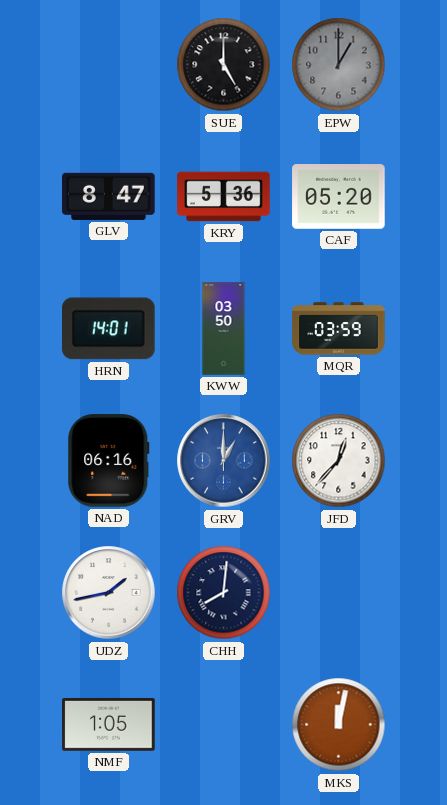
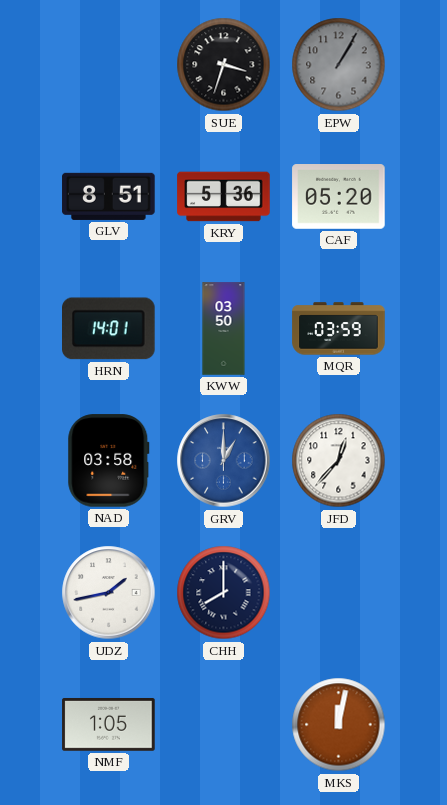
SUE: 5:00 -> 3:33 (224, 65)
EPW: 1:00 -> 1:05 (339, 65)
GLV: 8:47 -> 8:51 (109, 196)
NAD: 06:16 -> 03:58 (109, 461)
CHH: 8:01 -> 8:00 (224, 593)
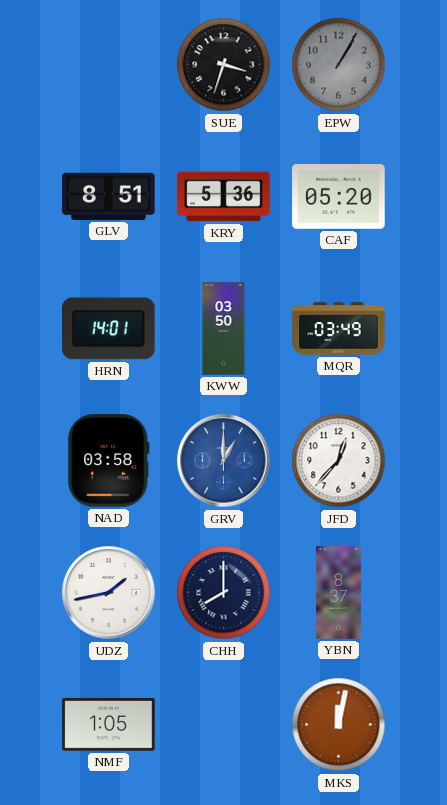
MQR: 03:59 -> 03:49 (339, 329)
YBN: none -> 8:37 (338, 593)
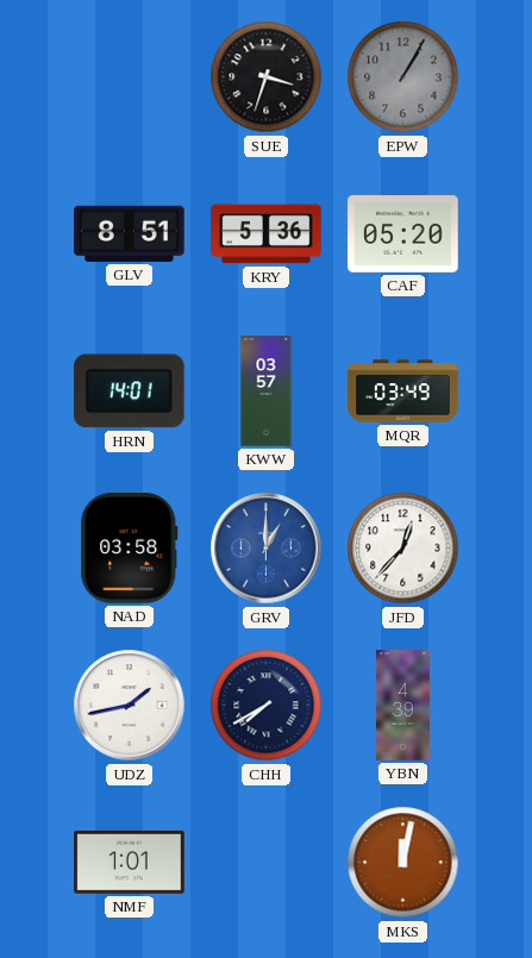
KWW: 03:50 -> 03:57 (267, 392)
CHH: 8:00 -> 7:40 (267, 706)
YBN: 8:37 -> 4:39 (402, 706)
NMF: 1:05 -> 1:01 (130, 863)
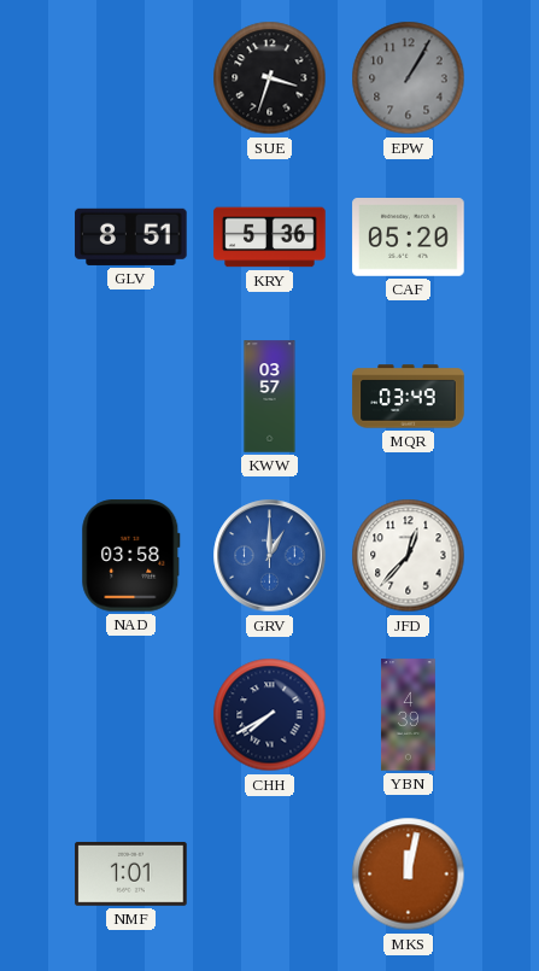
HRN: 14:01 -> none (130, 392)
UDZ: 1:43 -> none (130, 706)
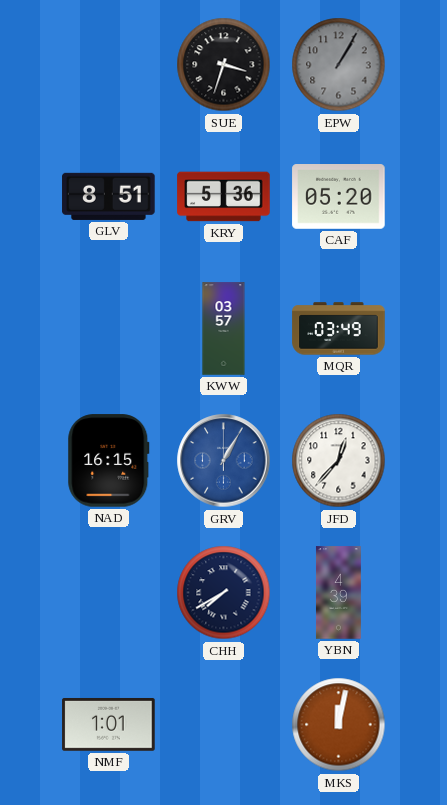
NAD: 03:58 -> 16:15 (109, 461)
GRV: 1:00 -> 1:05 (224, 461)
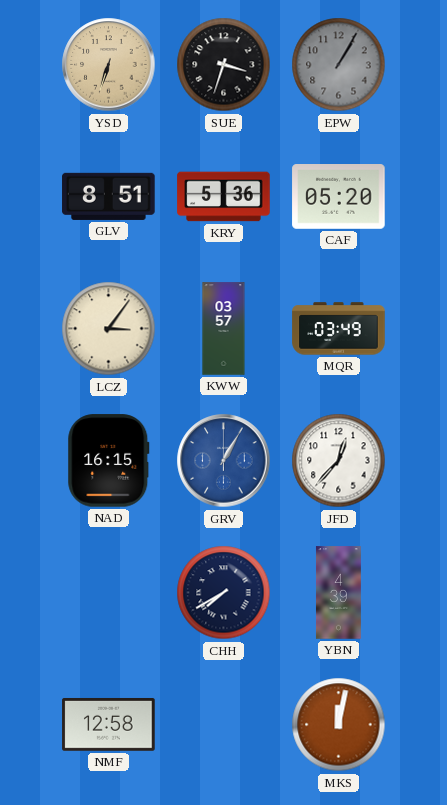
YSD: none -> 6:33 (109, 65)
LCZ: none -> 3:06 (109, 329)
NMF: 1:01 -> 12:58 (109, 725)
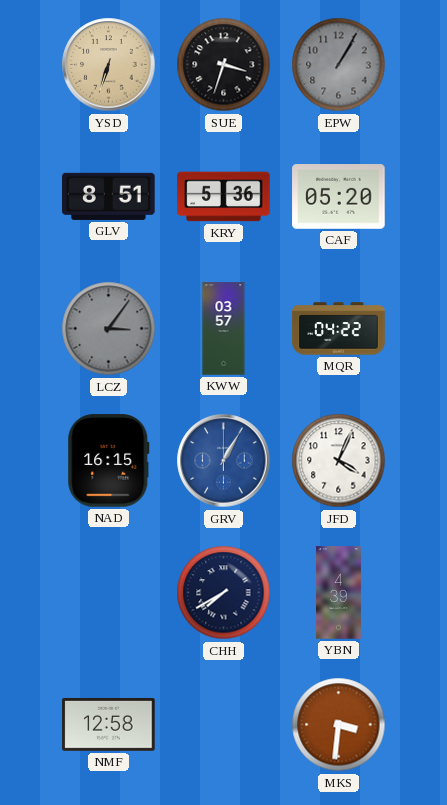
LCZ dial: cream -> grey (109, 329)
MQR: 03:49 -> 04:22 (339, 329)
JFD: 12:37 -> 4:04 (339, 461)
MKS: 12:02 -> 3:31 (339, 725)
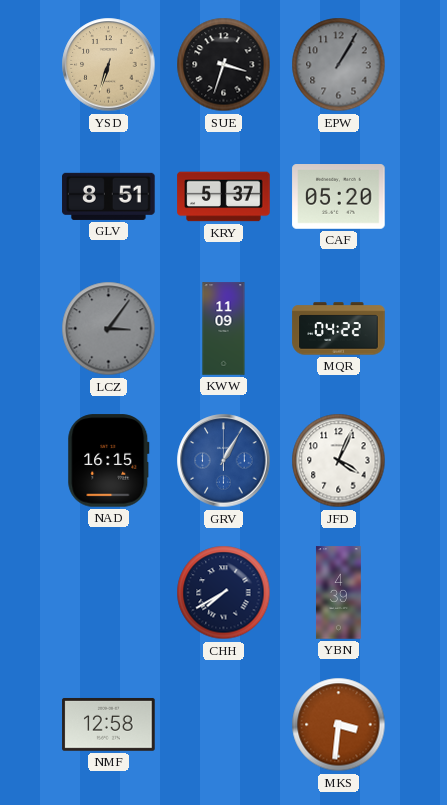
KRY: 5:36 -> 5:37 (224, 197)
KWW: 03:57 -> 11:09 (224, 329)
